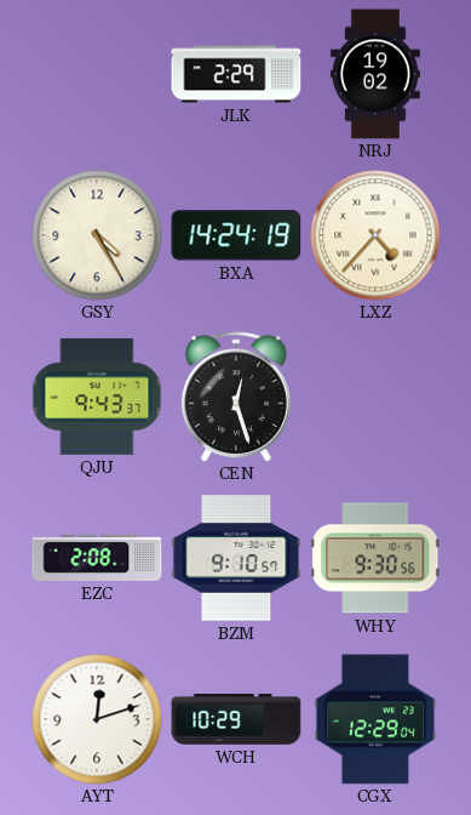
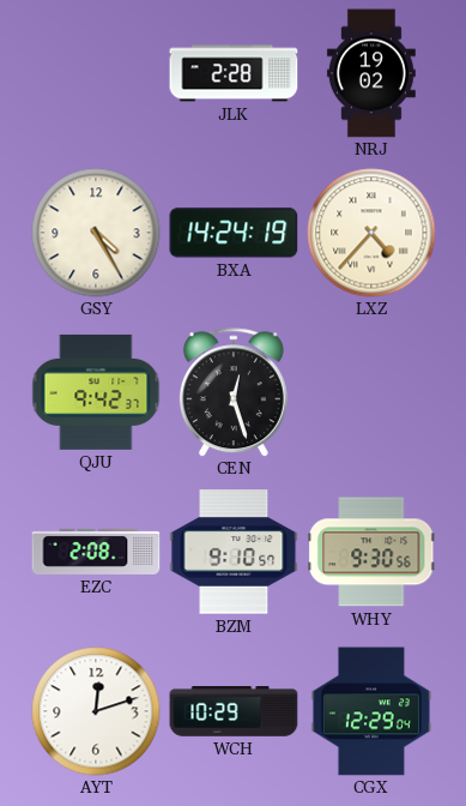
JLK: 2:29 -> 2:28 (234, 73)
QJU: 9:43 -> 9:42 (96, 392)
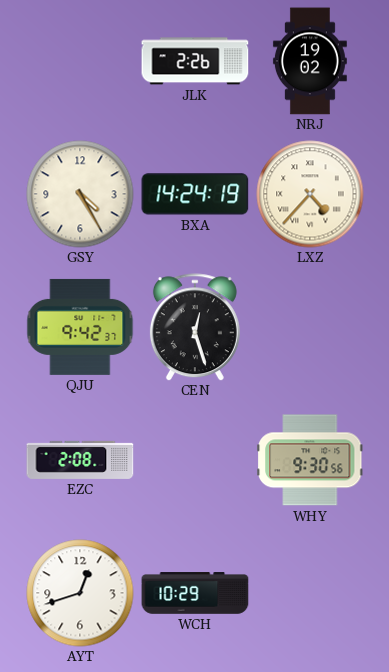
JLK: 2:28 -> 2:26 (195, 61)
BZM: 9:10 -> none (234, 552)
AYT: 12:12 -> 12:42 (80, 593)
CGX: 12:29 -> none (371, 711)
